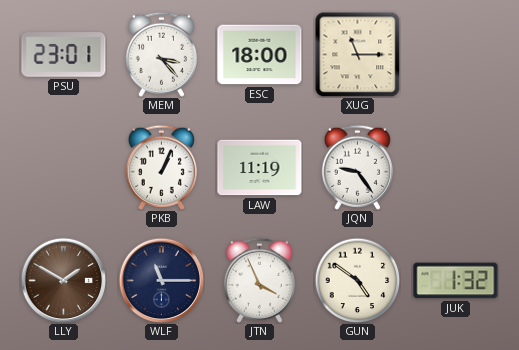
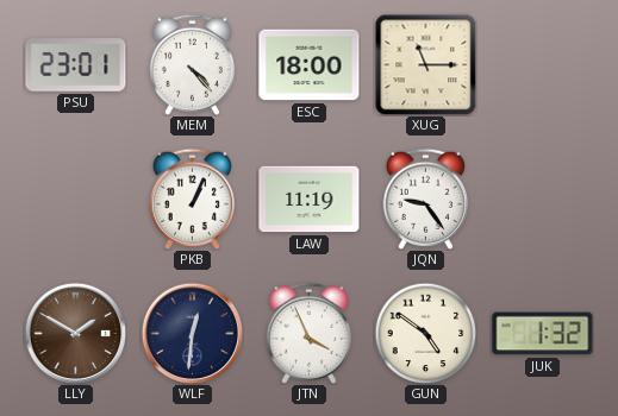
MEM: 3:23 -> 4:23 (192, 64)
WLF: 11:15 -> 12:31 (192, 333)
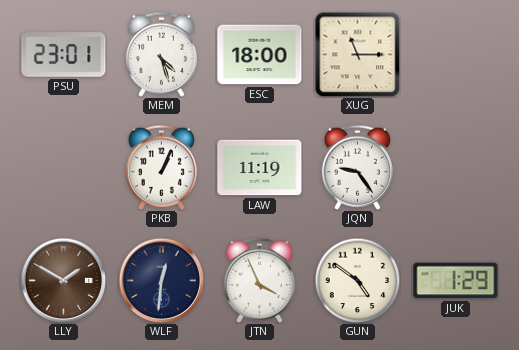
MEM: 4:23 -> 4:27 (161, 54)
JUK: 1:32 -> 1:29 (456, 281)
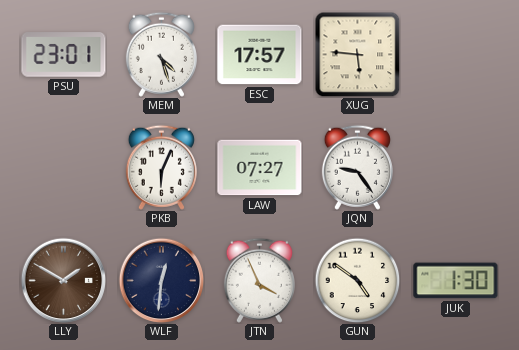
ESC: 18:00 -> 17:57 (260, 55)
XUG: 11:15 -> 5:46 (357, 55)
PKB: 1:04 -> 6:04 (161, 167)
LAW: 11:19 -> 07:27 (260, 168)
JUK: 1:29 -> 1:30 (456, 281)
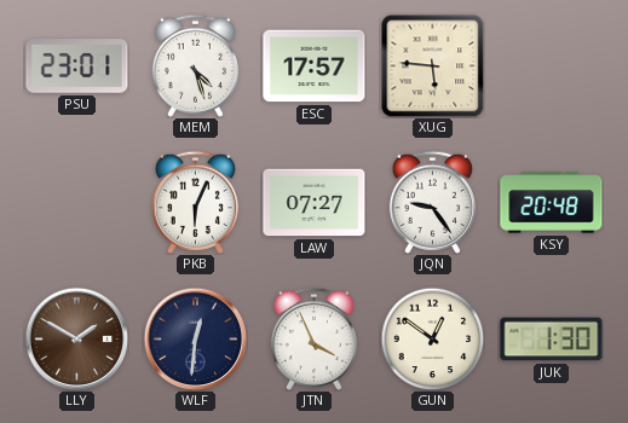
KSY: none -> 20:48 (552, 203)
GUN: 4:51 -> 12:51 (432, 338)
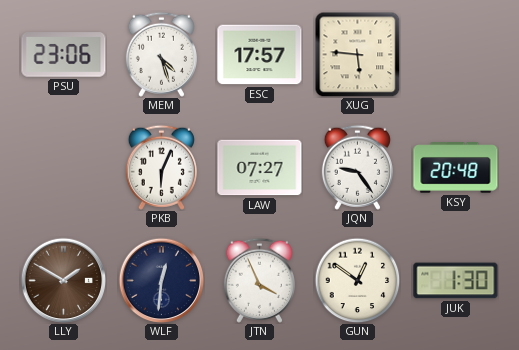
PSU: 23:01 -> 23:06 (64, 55)
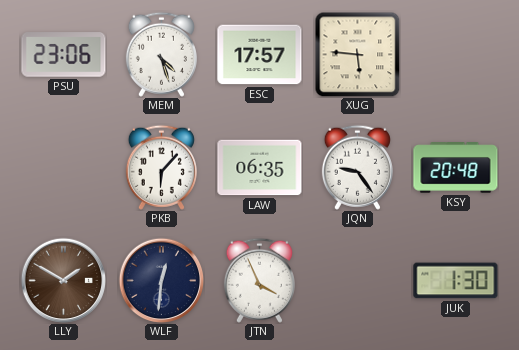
PKB: 6:04 -> 6:07 (161, 167)
LAW: 07:27 -> 06:35 (260, 168)
GUN: 12:51 -> none (357, 280)
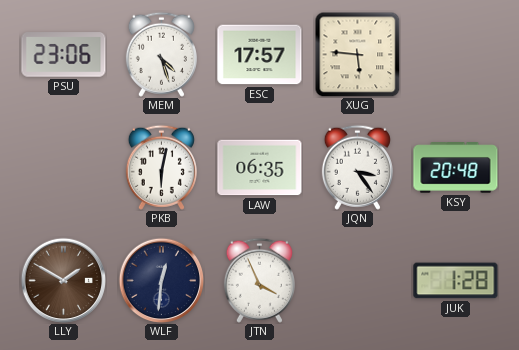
PKB: 6:07 -> 6:02 (161, 167)
JQN: 9:24 -> 3:24 (357, 167)
JUK: 1:30 -> 1:28 (456, 281)
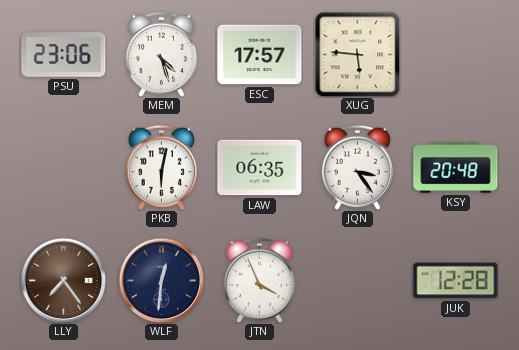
LLY: 1:50 -> 7:24 (63, 280)
JUK: 1:28 -> 12:28 (456, 281)
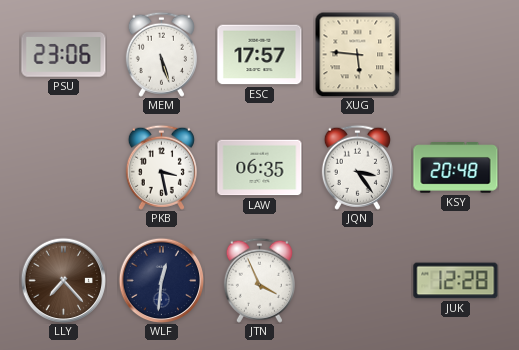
MEM: 4:27 -> 5:27 (161, 54)
PKB: 6:02 -> 3:28 (161, 167)
LLY: 7:24 -> 7:23 (63, 280)
